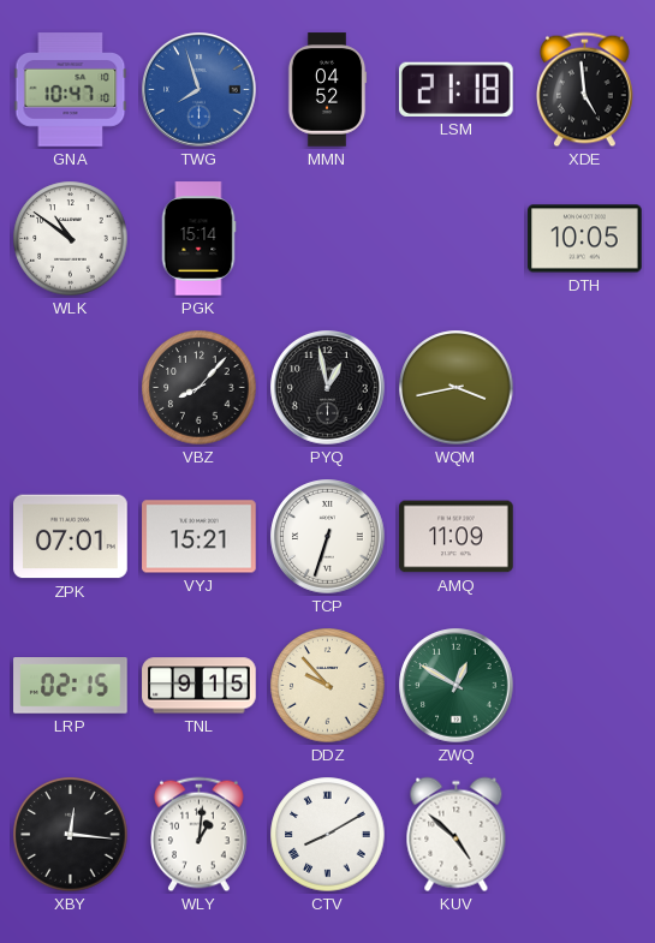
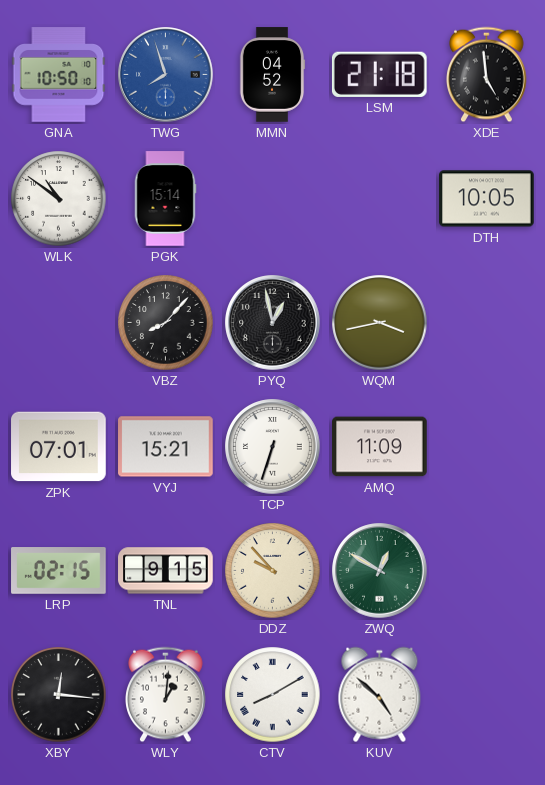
GNA: 10:47 -> 10:50 (59, 75)
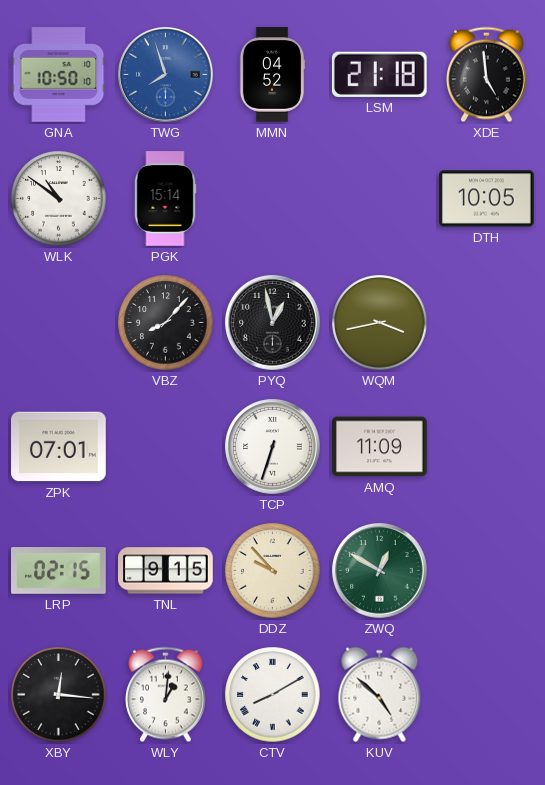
VYJ: 15:21 -> none (166, 447)
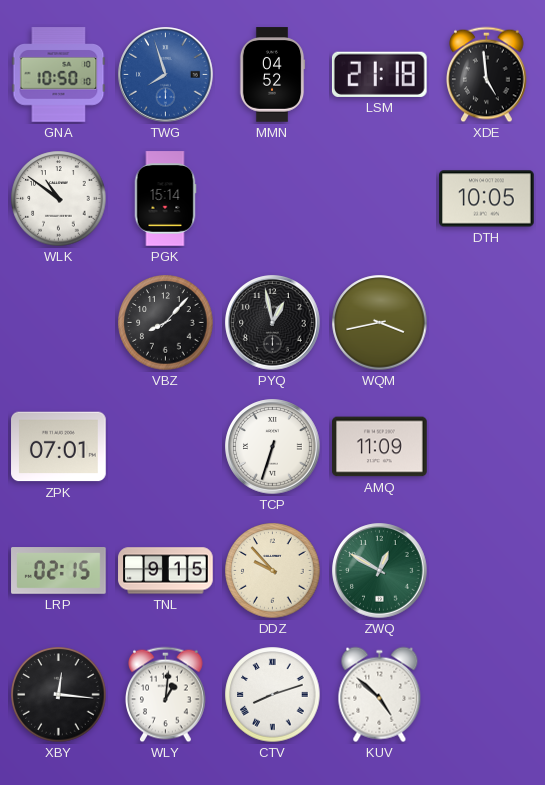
CTV: 8:10 -> 8:12 (273, 695)
